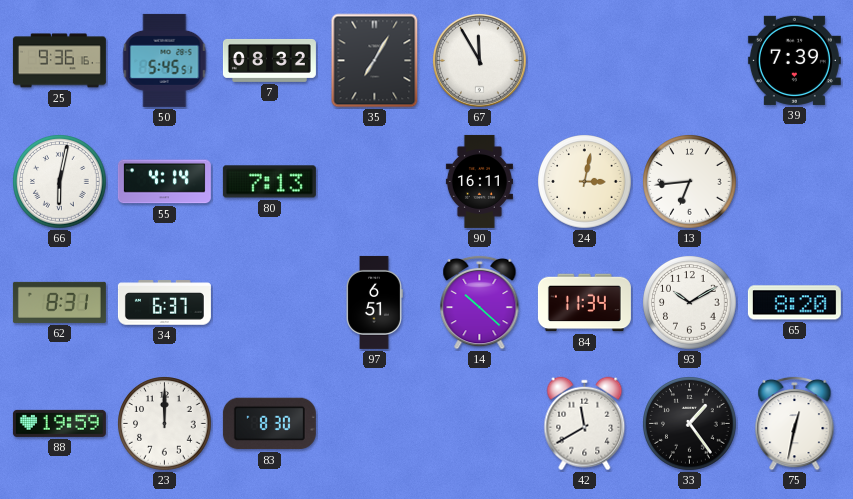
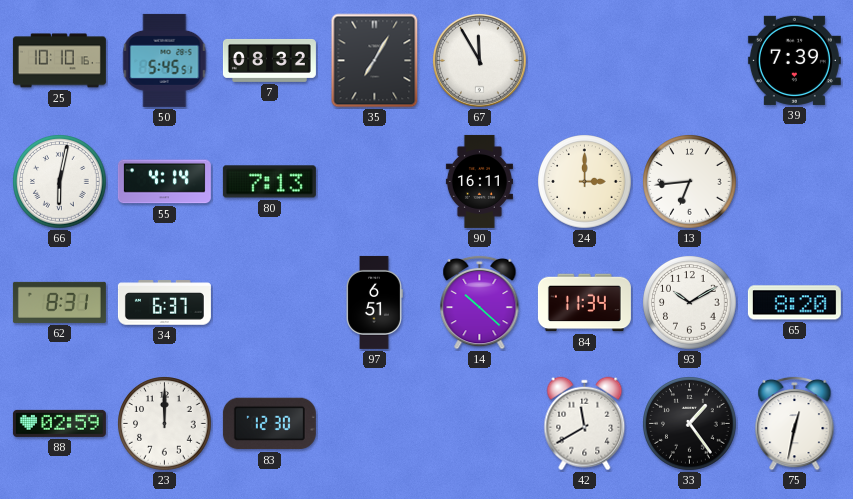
25: 9:36 -> 10:10 (59, 61)
24: 3:02 -> 3:00 (585, 182)
88: 19:59 -> 02:59 (59, 423)
83: 8:30 -> 12:30 (269, 424)
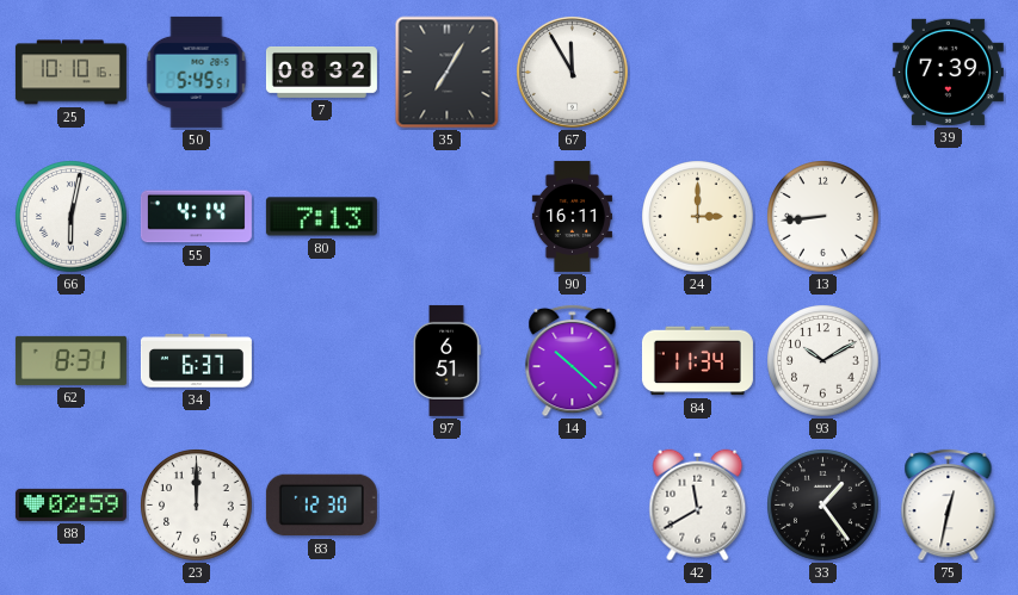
13: 6:44 -> 8:44 (823, 217)
65: 8:20 -> none (794, 303)
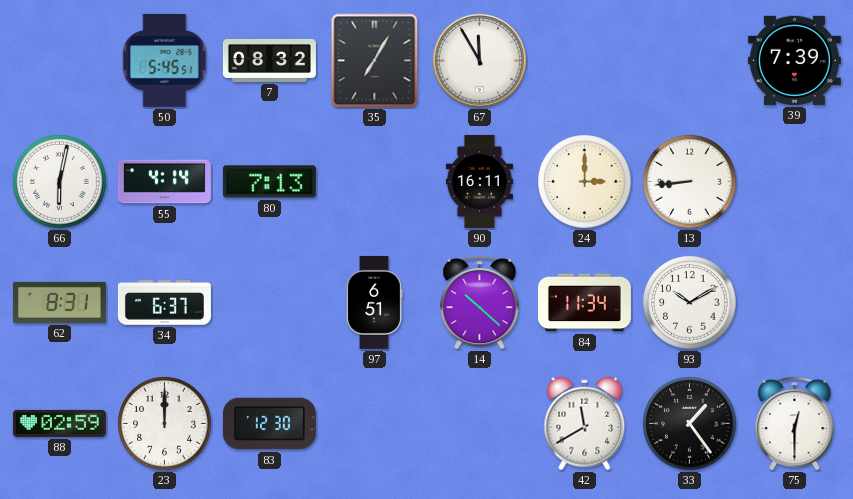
25: 10:10 -> none (70, 73)
75: 12:32 -> 12:30 (795, 423)
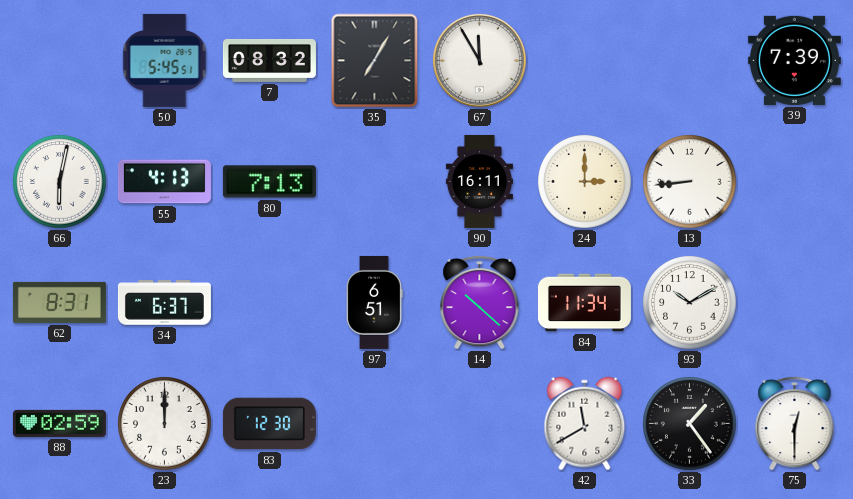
55: 4:14 -> 4:13 (164, 182)
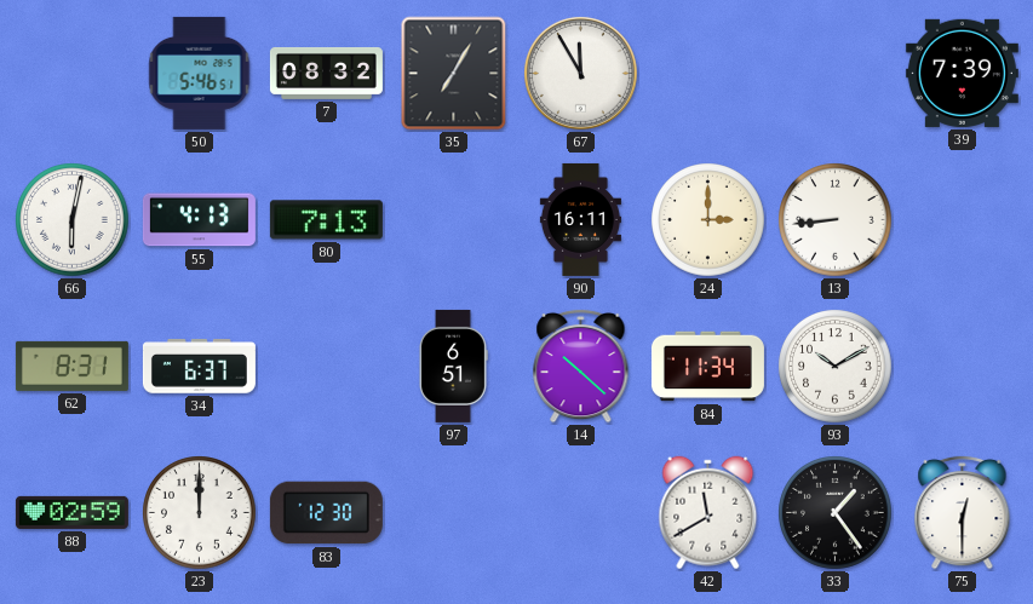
50: 5:45 -> 5:46 (200, 73)
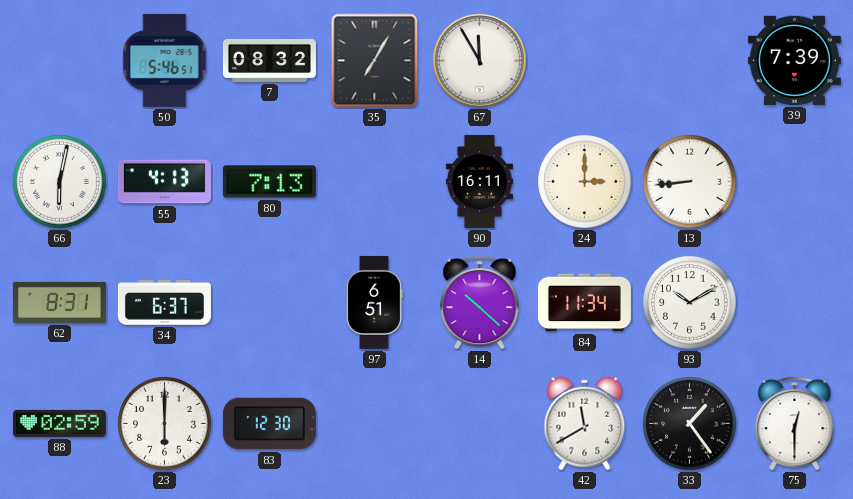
23: 12:00 -> 6:00 (165, 424)
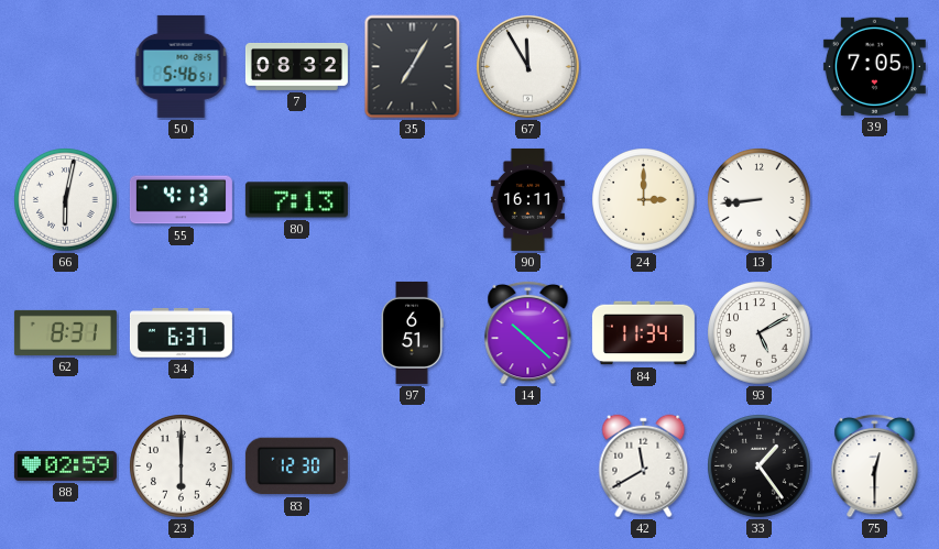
39: 7:39 -> 7:05 (874, 66)
93: 10:10 -> 5:10 (760, 333)
